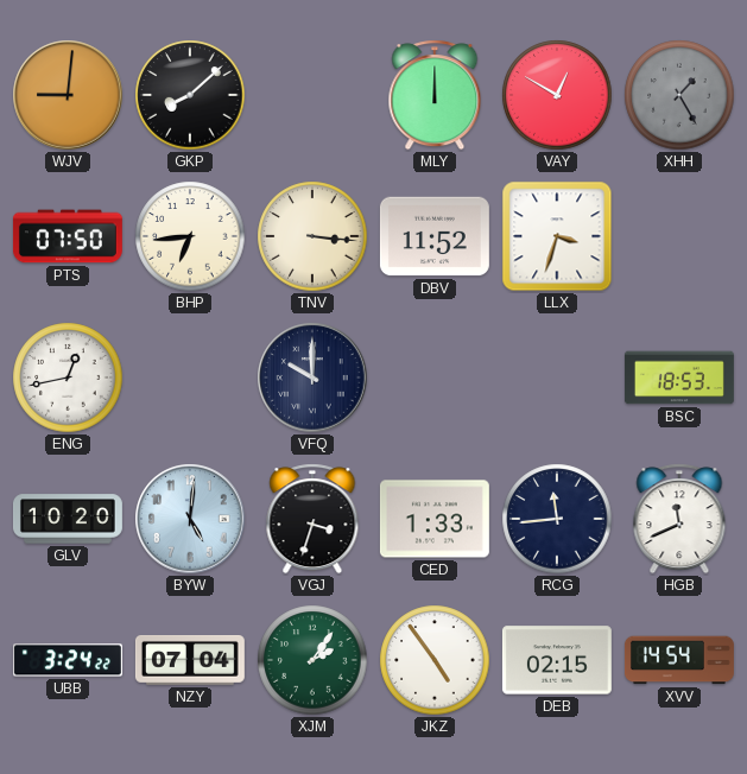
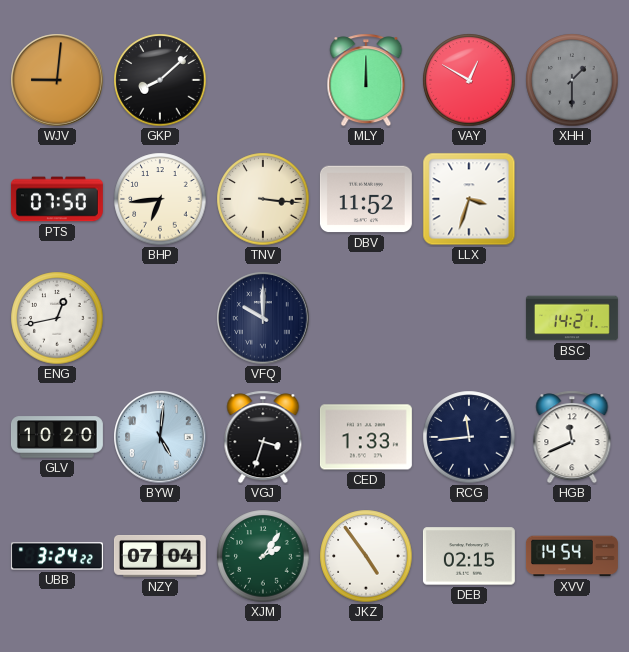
XHH: 1:25 -> 1:30 (572, 80)
BSC: 18:53 -> 14:21 (572, 318)
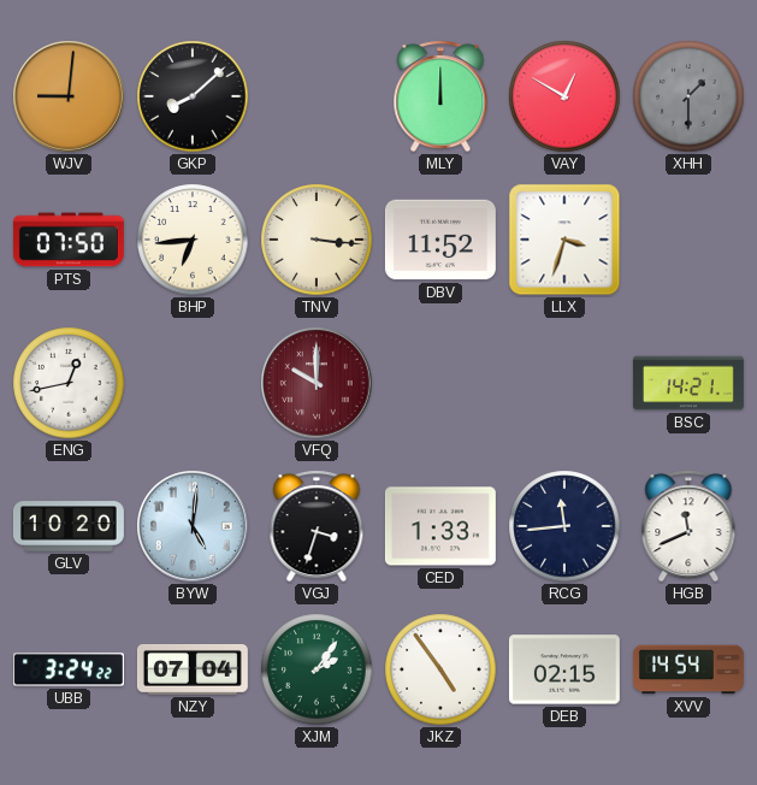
VFQ dial: navy -> burgundy (317, 383)
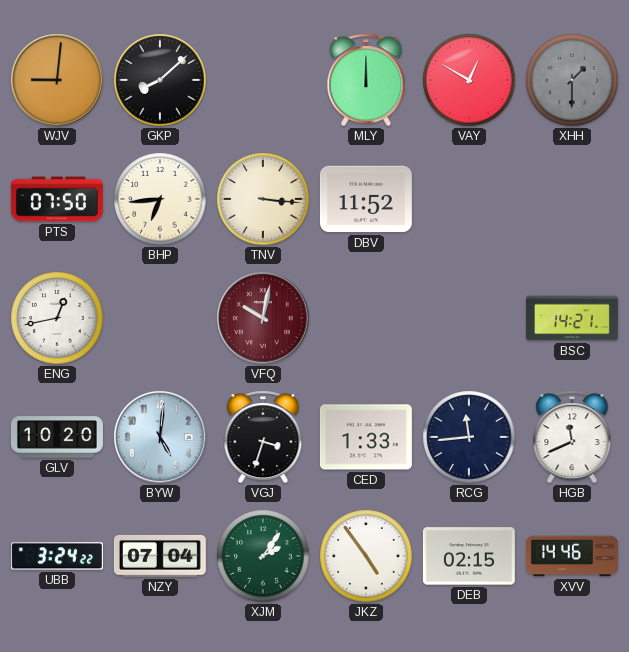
LLX: 3:33 -> none (564, 240)
VFQ: 10:00 -> 10:02 (263, 318)
XVV: 14:54 -> 14:46 (572, 556)
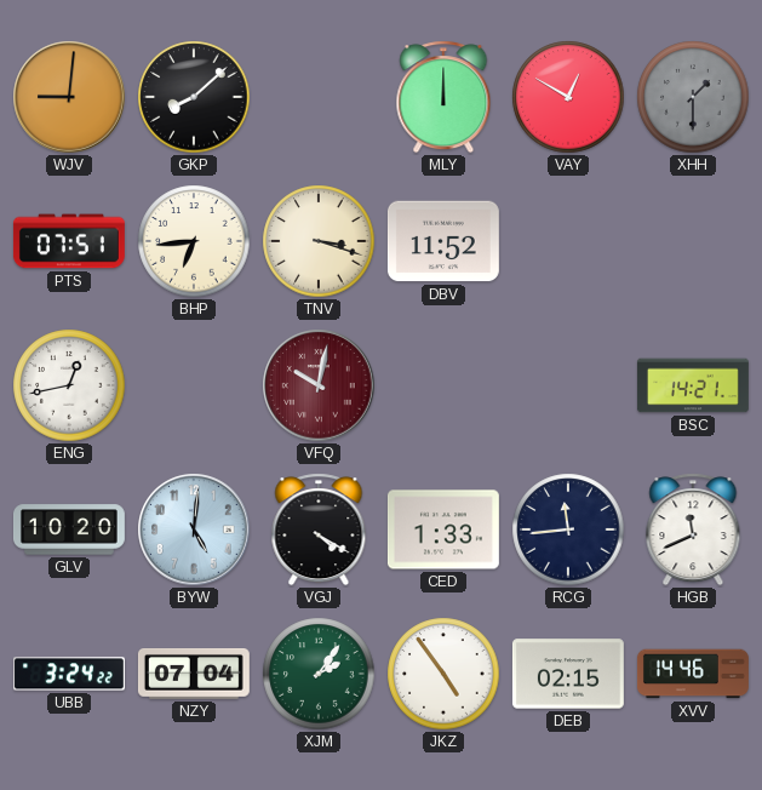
PTS: 07:50 -> 07:51 (69, 241)
TNV: 3:16 -> 3:18 (319, 241)
VGJ: 3:33 -> 4:20 (319, 529)
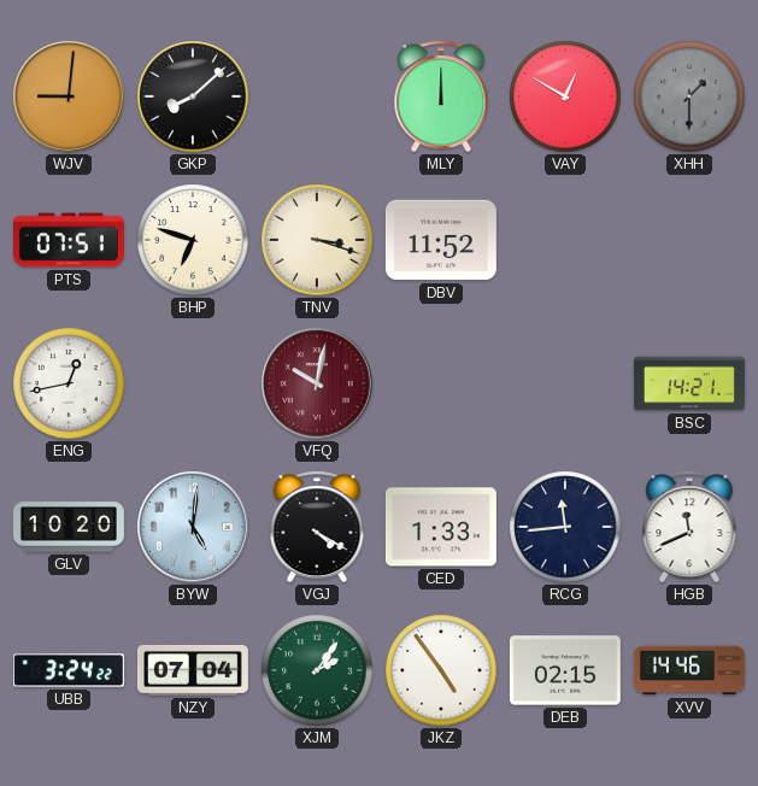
BHP: 6:44 -> 6:48 (193, 240)
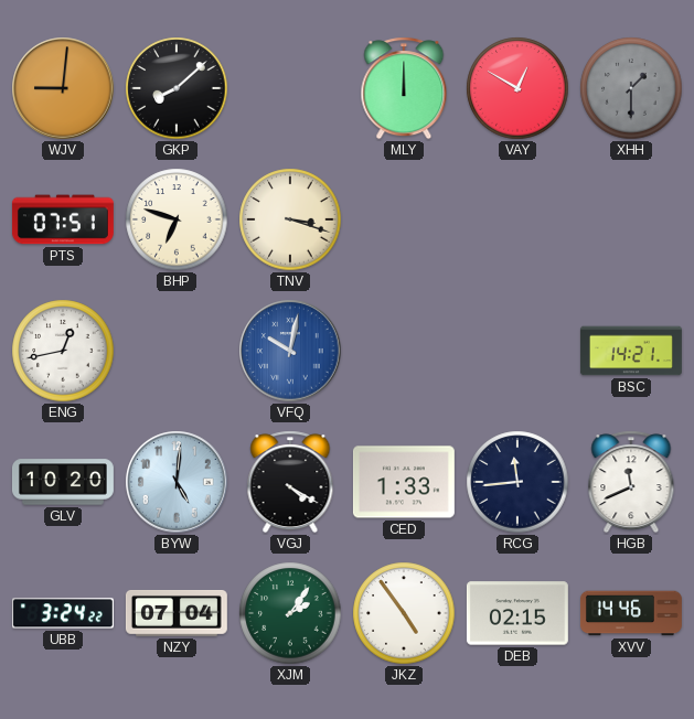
DBV: 11:52 -> none (441, 240)
VFQ dial: burgundy -> blue (290, 351)
